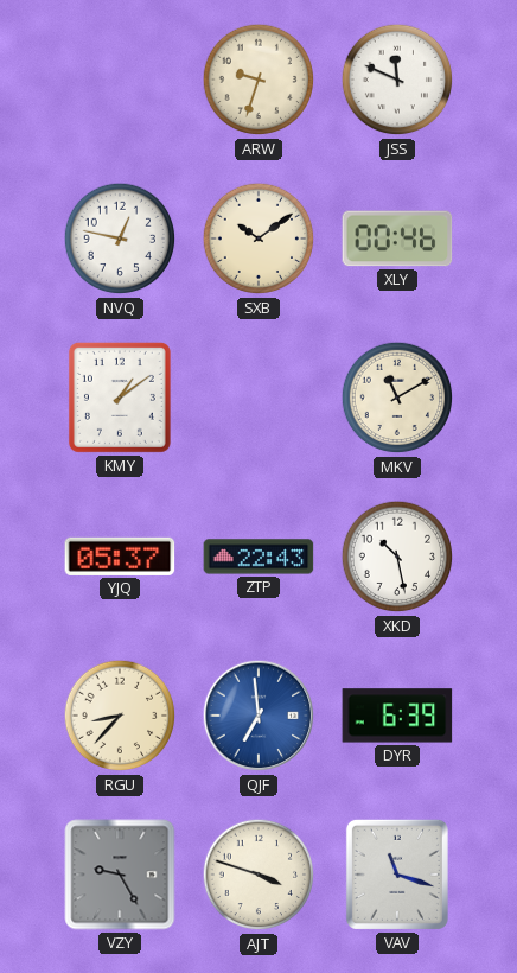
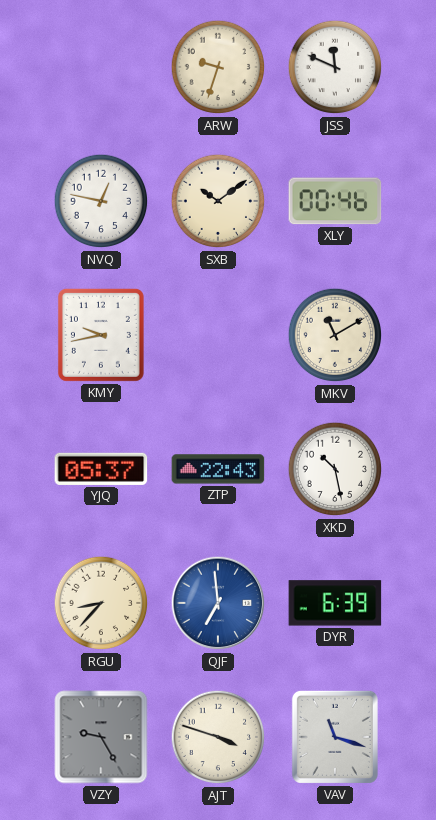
KMY: 1:09 -> 9:43 (101, 335)
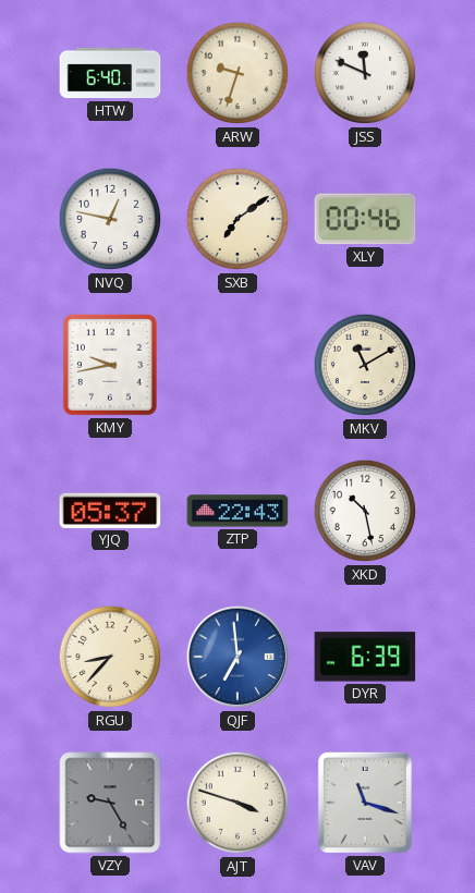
HTW: none -> 6:40 (110, 73)
SXB: 10:09 -> 7:09 (237, 219)
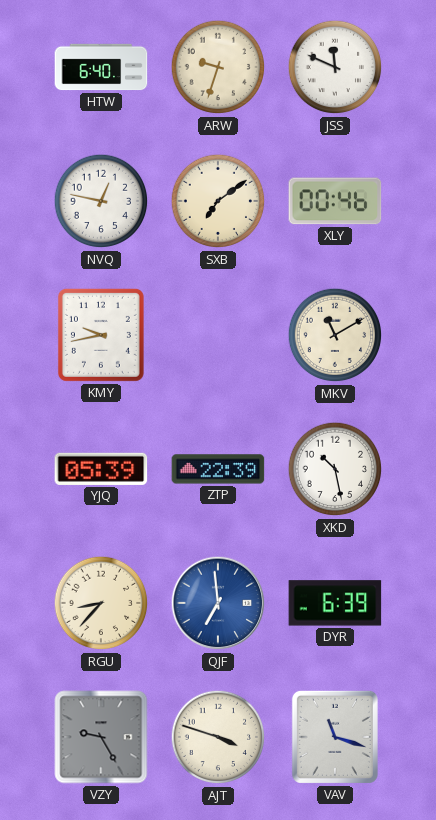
YJQ: 05:37 -> 05:39 (101, 469)
ZTP: 22:43 -> 22:39 (218, 469)
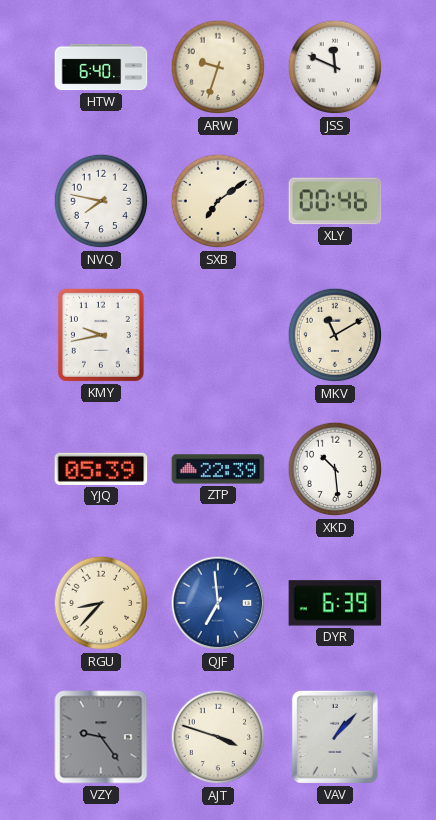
NVQ: 12:47 -> 7:47 (101, 201)
XKD: 10:28 -> 10:29 (335, 469)
VZY: 9:25 -> 9:24 (101, 737)
VAV: 11:18 -> 1:07 (335, 737)
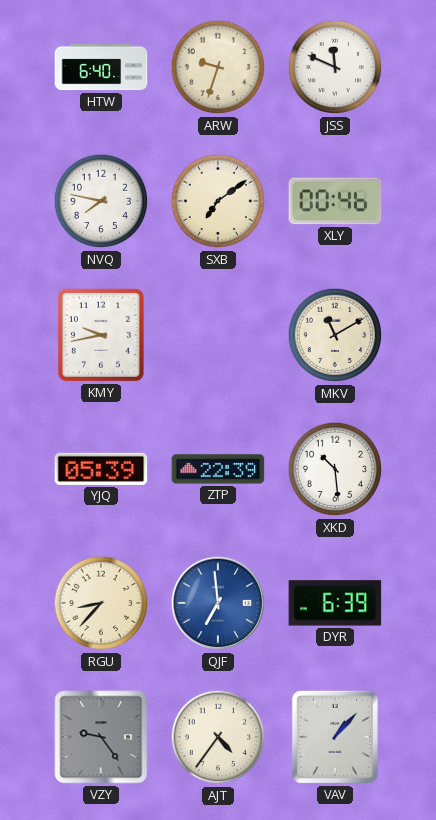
AJT: 3:48 -> 4:36 (218, 737)
